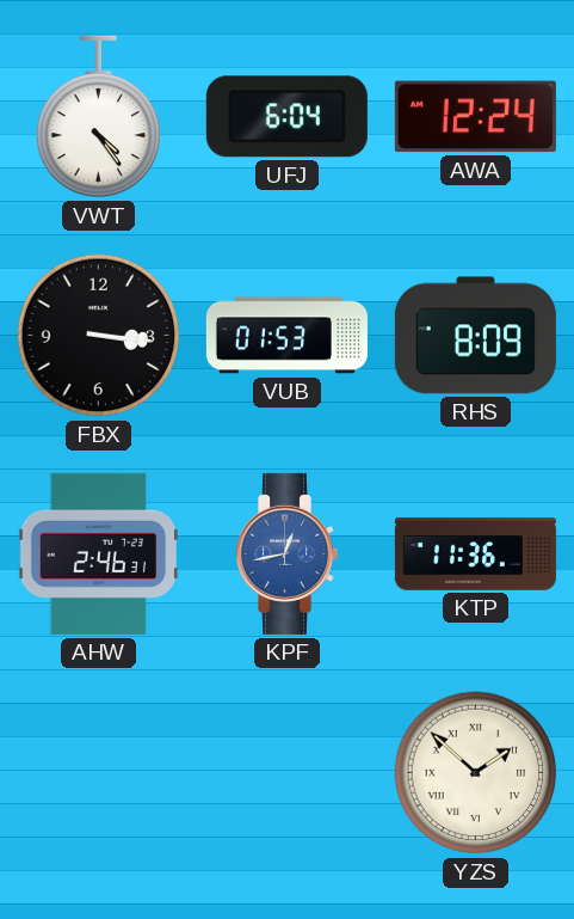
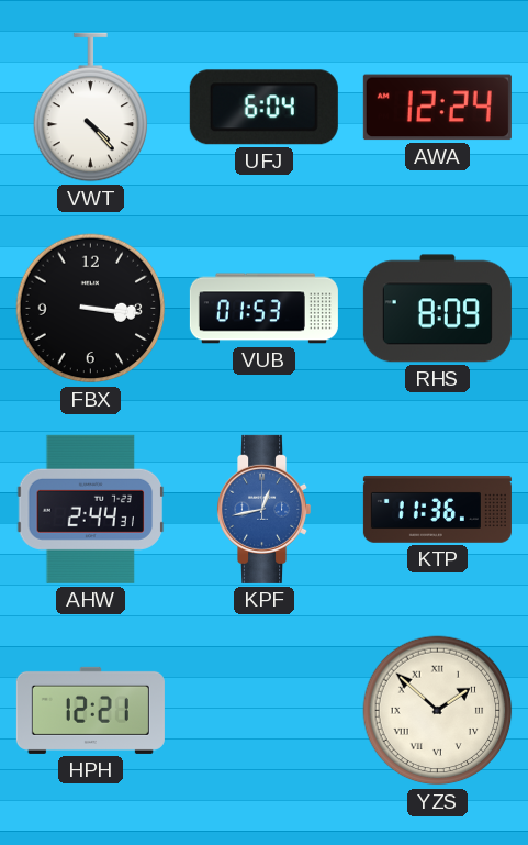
VWT: 4:24 -> 4:23 (91, 108)
AHW: 2:46 -> 2:44 (91, 509)
HPH: none -> 12:21 (90, 710)
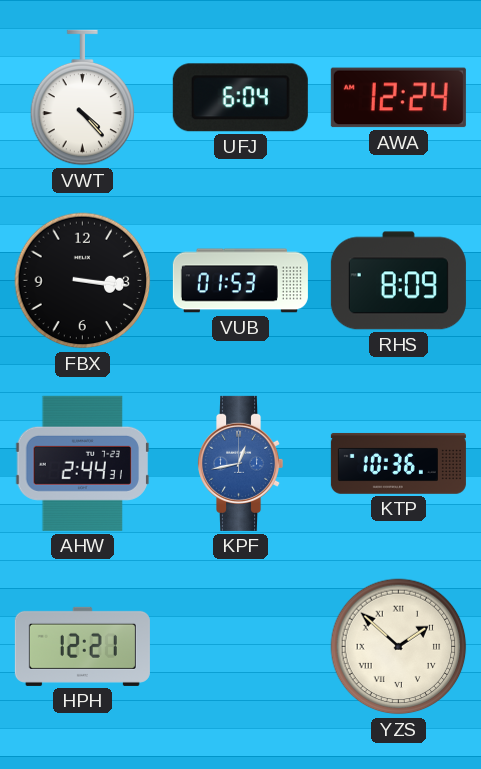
KTP: 11:36 -> 10:36 (398, 463)
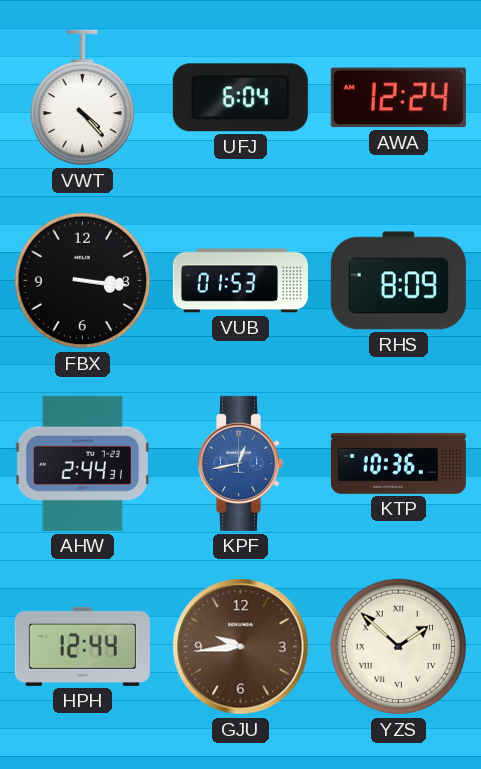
HPH: 12:21 -> 12:44 (82, 646)
GJU: none -> 9:44 (241, 647)
